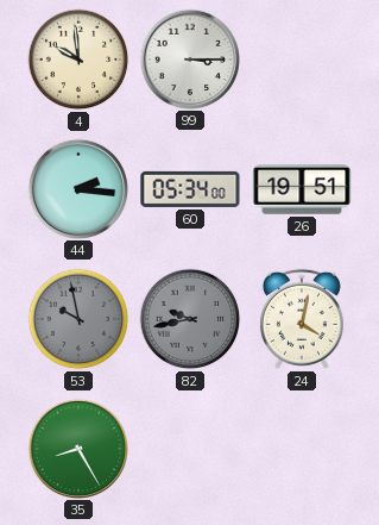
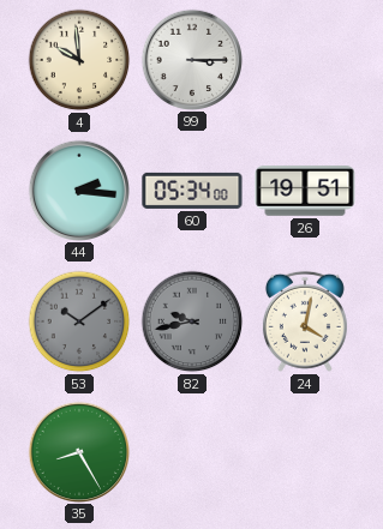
53: 9:58 -> 10:09 (79, 321)
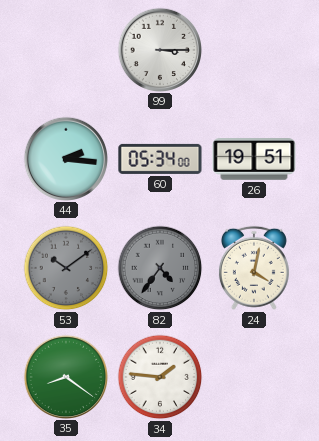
4: 9:59 -> none (79, 60)
82: 9:43 -> 4:36 (160, 268)
35: 8:25 -> 8:21 (65, 376)
34: none -> 1:46 (160, 377)
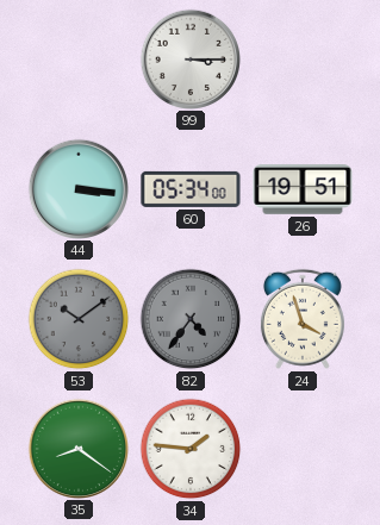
44: 2:16 -> 3:16 (77, 188)
24: 4:02 -> 3:57 (303, 319)
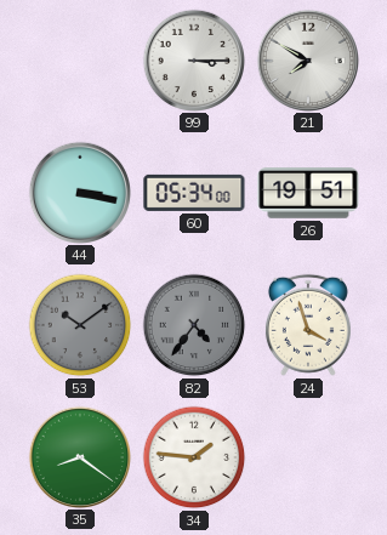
21: none -> 7:50 (307, 59)
44: 3:16 -> 3:17 (79, 192)
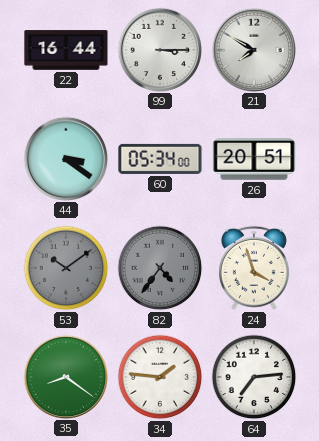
22: none -> 16:44 (66, 50)
44: 3:17 -> 3:21 (65, 158)
26: 19:51 -> 20:51 (254, 160)
64: none -> 7:14 (254, 377)
